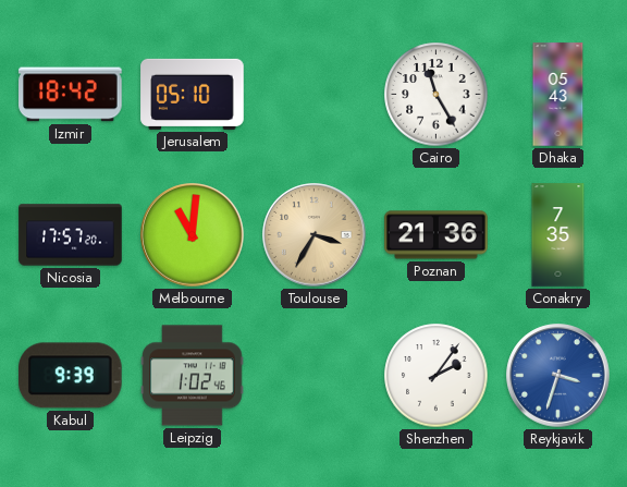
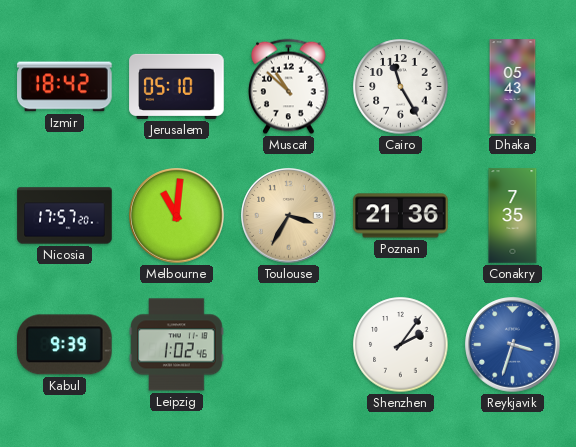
Muscat: none -> 10:52 (289, 87)
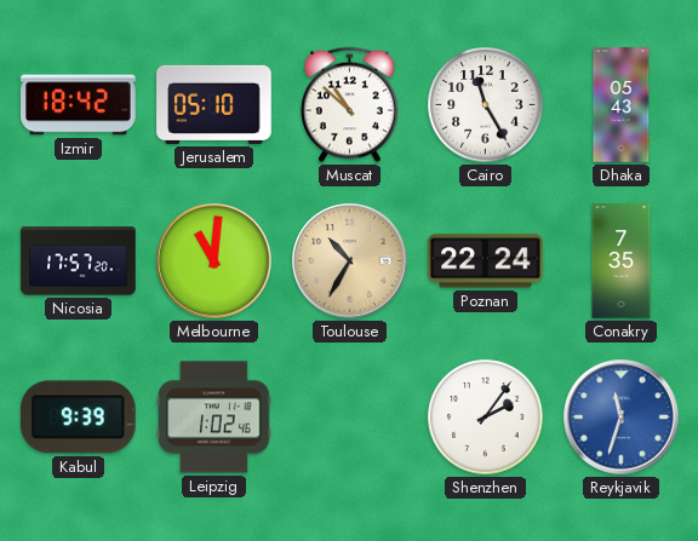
Toulouse: 3:35 -> 10:35 (350, 261)
Poznan: 21:36 -> 22:24 (486, 261)
Reykjavik: 3:33 -> 11:33 (622, 418)
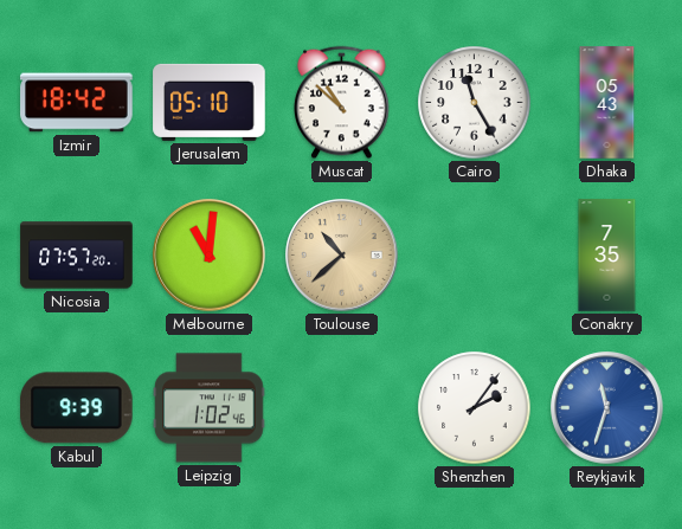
Nicosia: 17:57 -> 07:57 (77, 256)
Toulouse: 10:35 -> 10:38 (342, 256)
Poznan: 22:24 -> none (486, 261)
